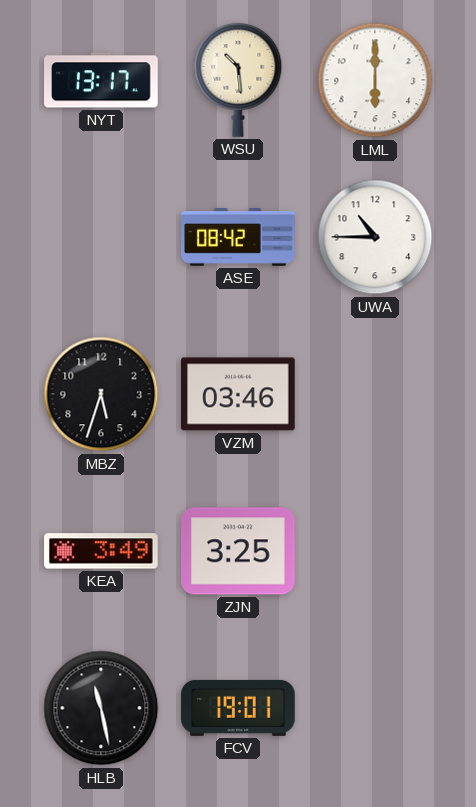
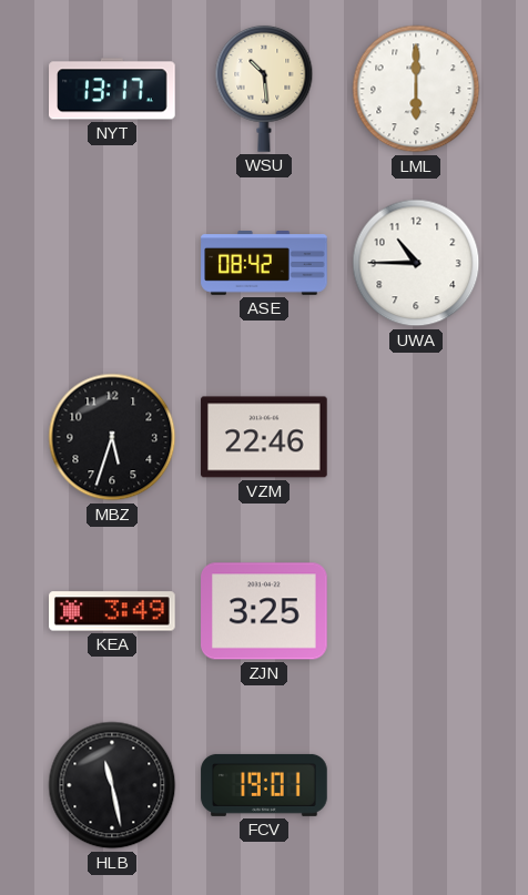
VZM: 03:46 -> 22:46 (264, 437)
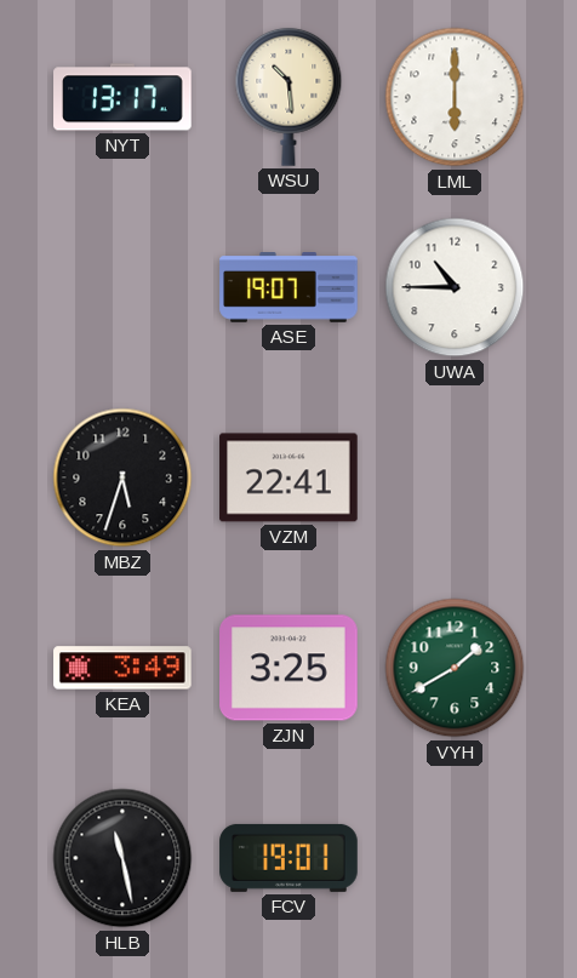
ASE: 08:42 -> 19:07 (288, 288)
VZM: 22:46 -> 22:41 (288, 477)
VYH: none -> 1:40 (455, 668)
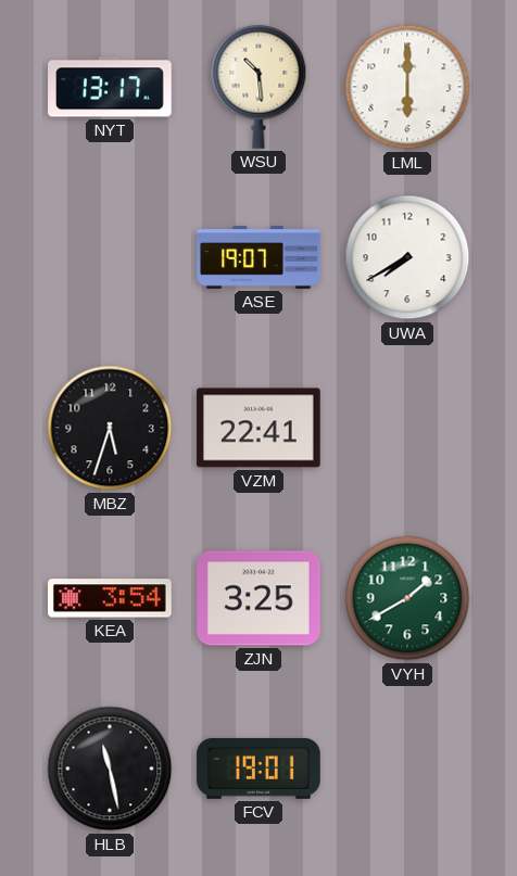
UWA: 10:45 -> 7:40 (407, 257)
KEA: 3:49 -> 3:54 (110, 598)
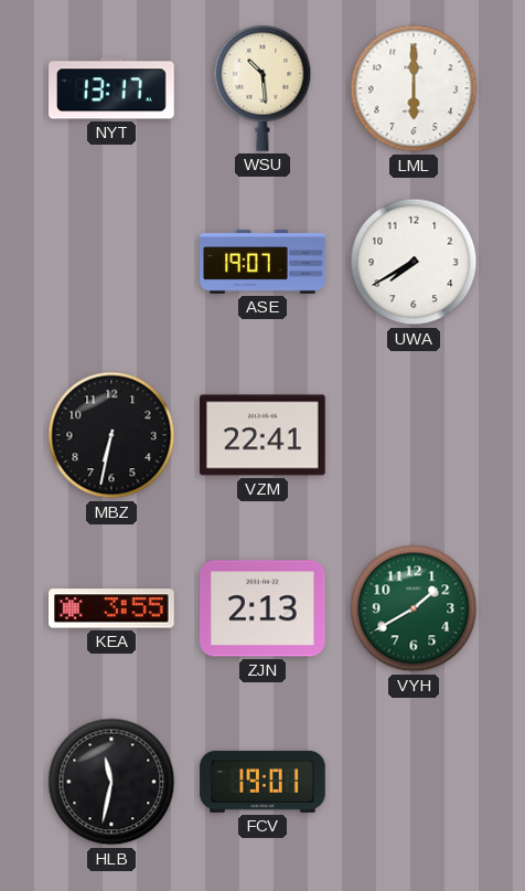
MBZ: 5:33 -> 6:32 (111, 435)
KEA: 3:54 -> 3:55 (111, 608)
ZJN: 3:25 -> 2:13 (262, 608)
HLB: 11:28 -> 11:32 (111, 782)
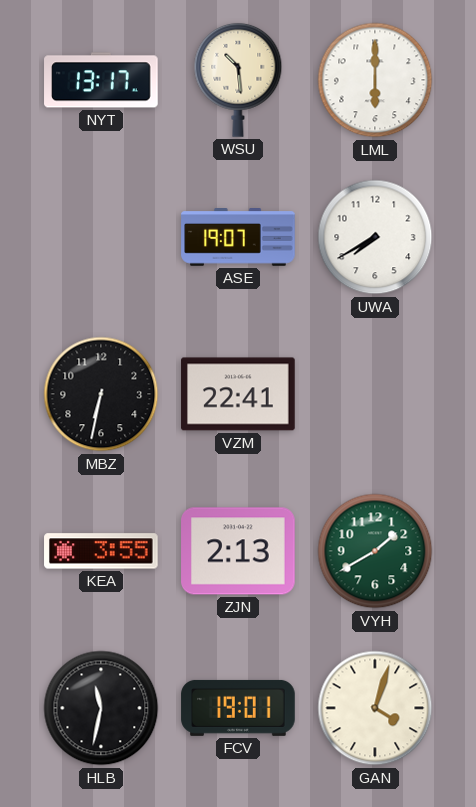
GAN: none -> 4:03 (375, 708)
